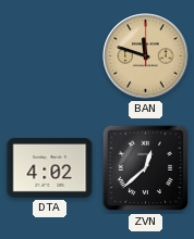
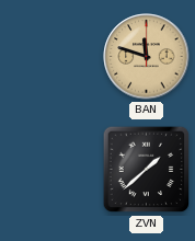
DTA: 4:02 -> none (50, 168)
ZVN: 12:38 -> 1:38 (147, 170)
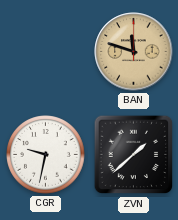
CGR: none -> 9:32 (46, 155)
